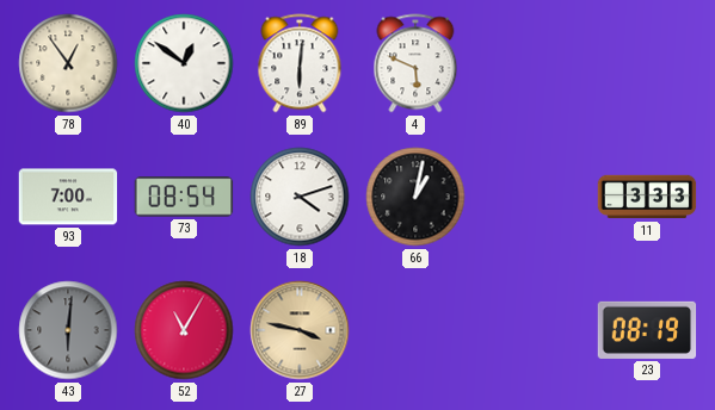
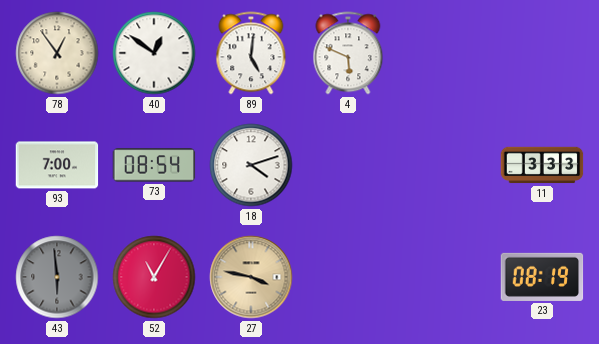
89: 6:01 -> 5:01 (251, 53)
66: 1:02 -> none (415, 197)
43: 6:01 -> 5:59 (57, 277)
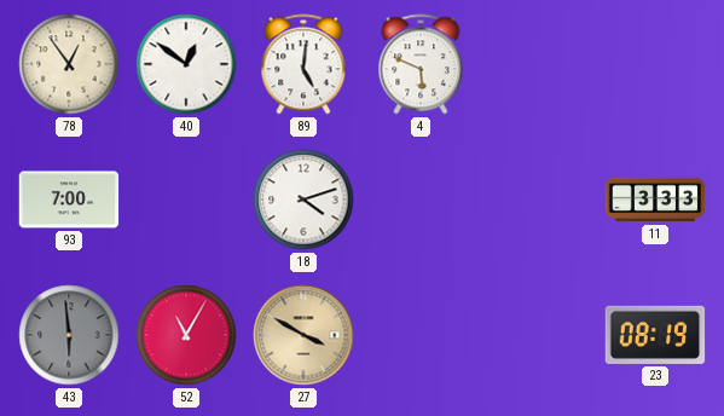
73: 08:54 -> none (154, 165)
27: 3:47 -> 3:50 (303, 335)
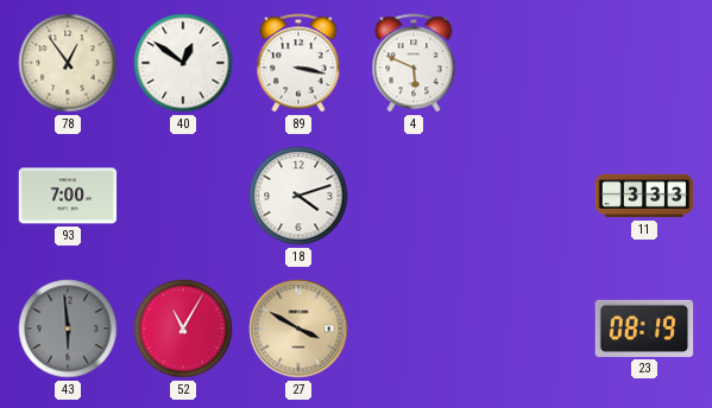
89: 5:01 -> 3:17 (298, 63)
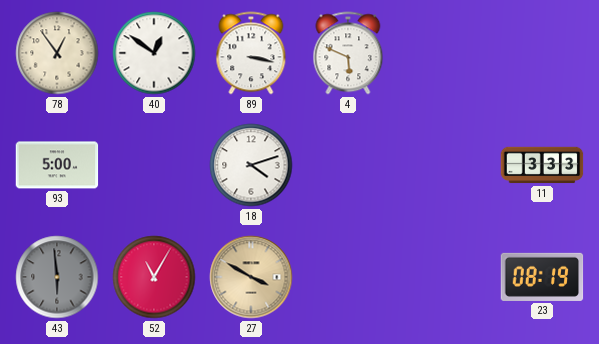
93: 7:00 -> 5:00 (57, 165)
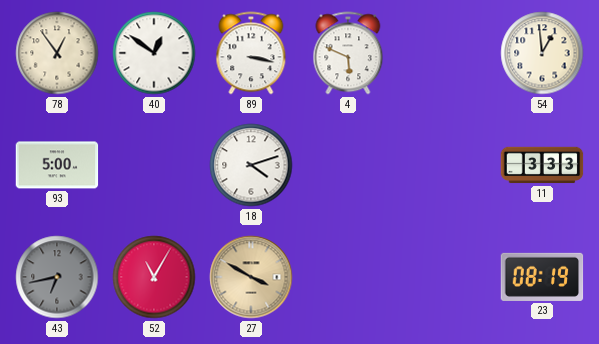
54: none -> 12:59 (542, 53)
43: 5:59 -> 6:43 (57, 277)
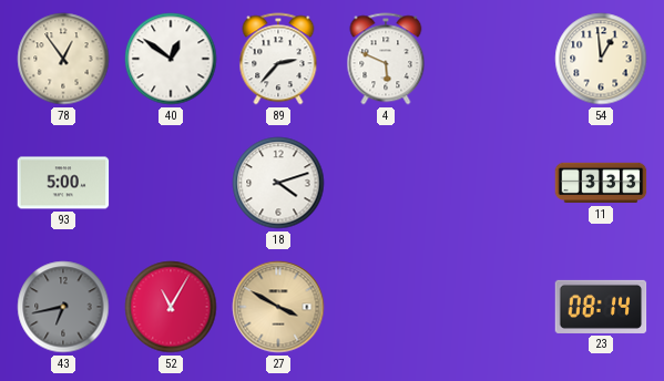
89: 3:17 -> 2:37 (278, 59)
23: 08:19 -> 08:14 (601, 307)
